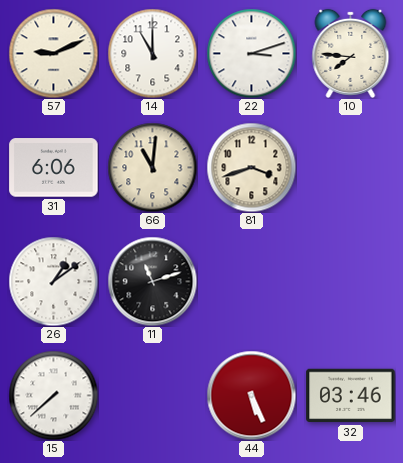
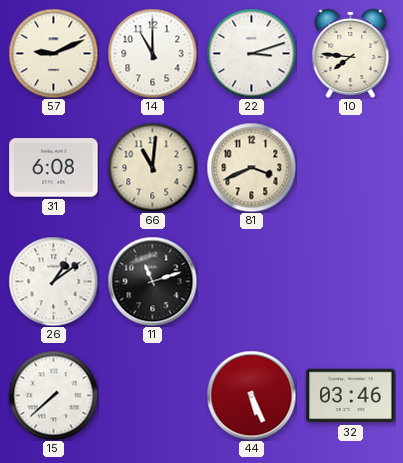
31: 6:06 -> 6:08 (54, 168)
81: 3:42 -> 3:41 (251, 167)
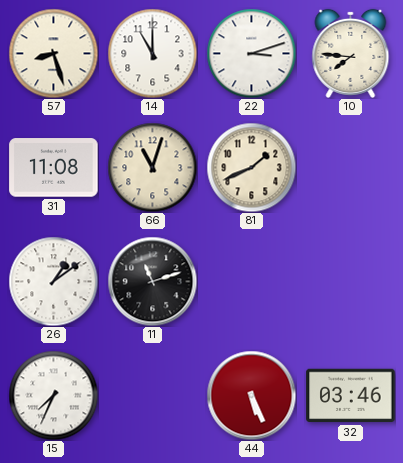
57: 9:11 -> 8:27 (53, 53)
31: 6:08 -> 11:08 (54, 168)
66: 11:01 -> 11:03 (152, 167)
81: 3:41 -> 1:41 (251, 167)
15: 7:38 -> 7:34 (53, 395)
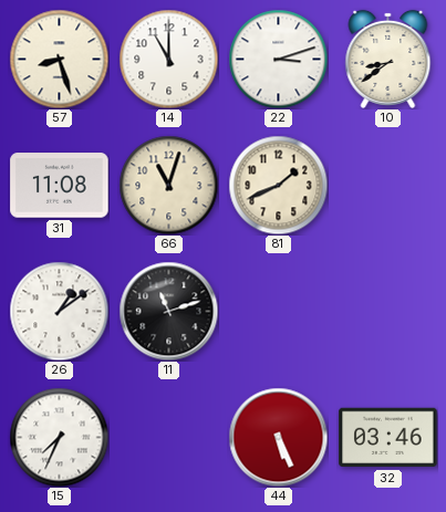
10: 7:46 -> 8:39 (388, 59)
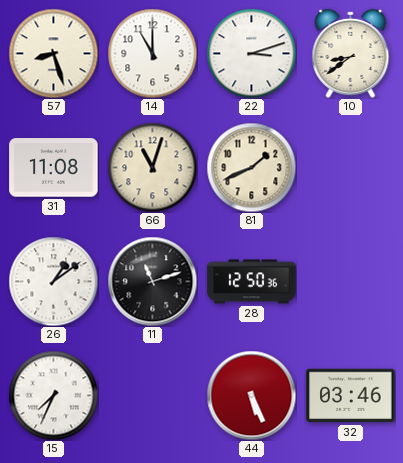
28: none -> 12:50 (252, 282)
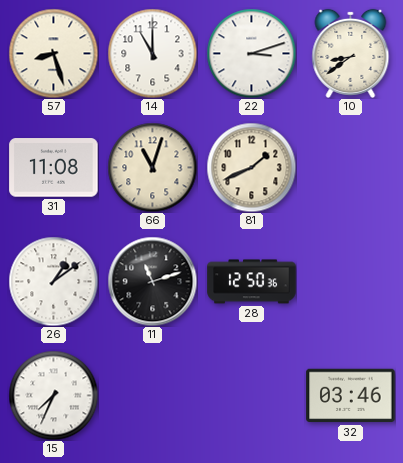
44: 5:26 -> none (251, 395)
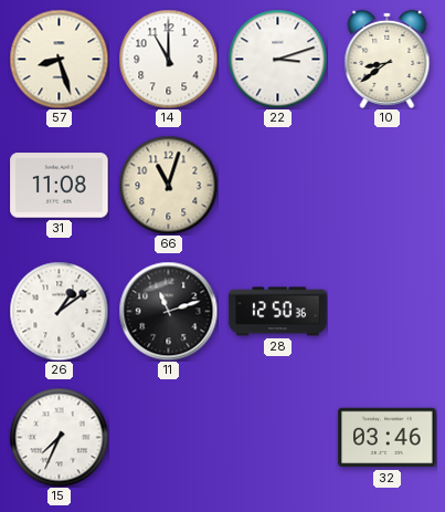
81: 1:41 -> none (251, 167)
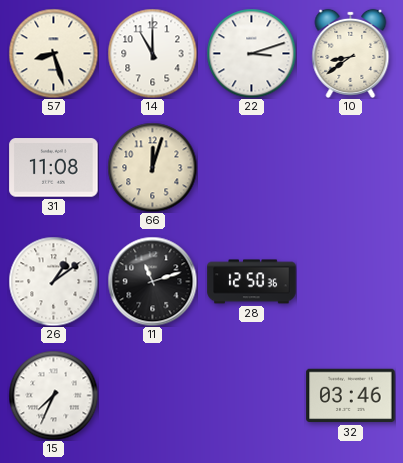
66: 11:03 -> 12:03 (152, 167)
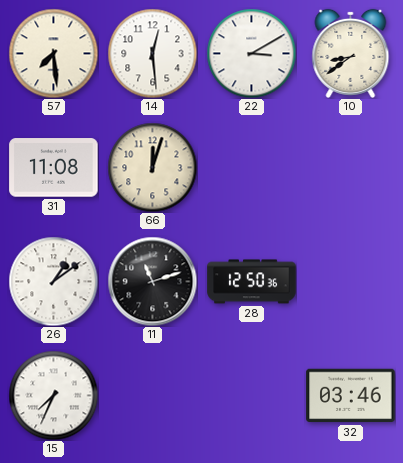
57: 8:27 -> 7:29 (53, 53)
14: 11:00 -> 12:29 (152, 53)
22: 3:12 -> 3:10 (251, 53)
